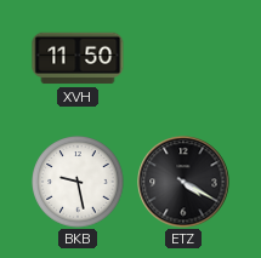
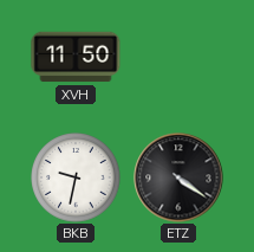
BKB: 9:28 -> 9:32 (76, 177)
ETZ: 4:20 -> 4:21 (178, 177)
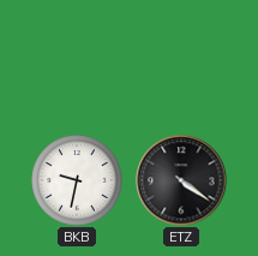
XVH: 11:50 -> none (76, 57)
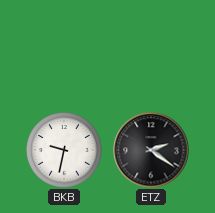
ETZ: 4:21 -> 2:21 (151, 150)
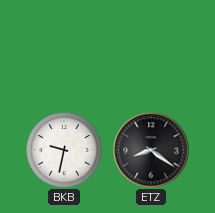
ETZ: 2:21 -> 8:21 (151, 150)
